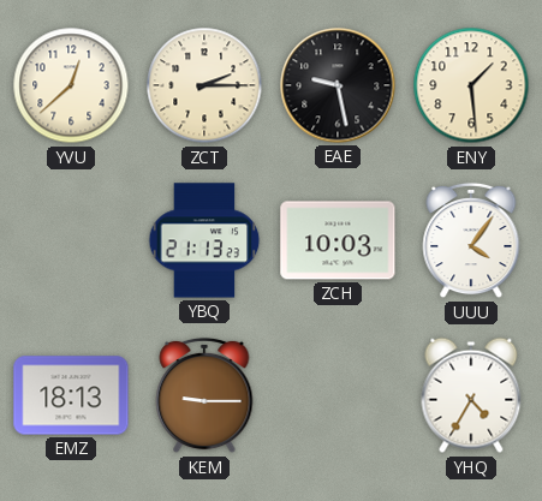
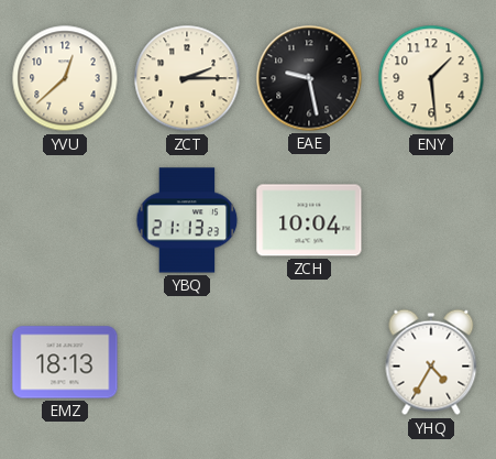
ZCH: 10:03 -> 10:04 (309, 220)
UUU: 4:06 -> none (471, 240)
KEM: 9:15 -> none (204, 395)
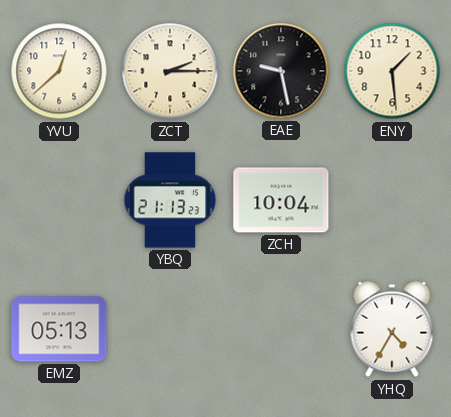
EMZ: 18:13 -> 05:13 (59, 329)
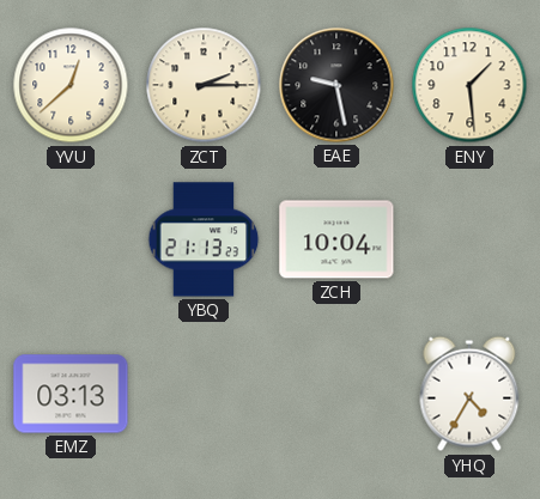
EMZ: 05:13 -> 03:13 (71, 394)
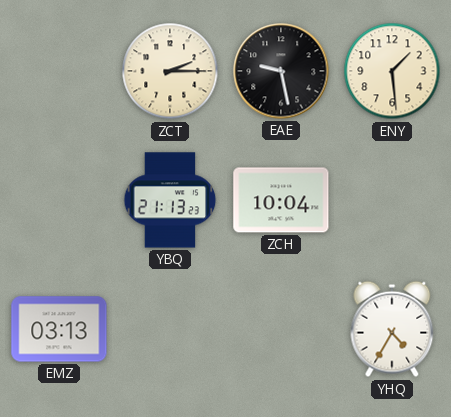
YVU: 12:38 -> none (71, 85)
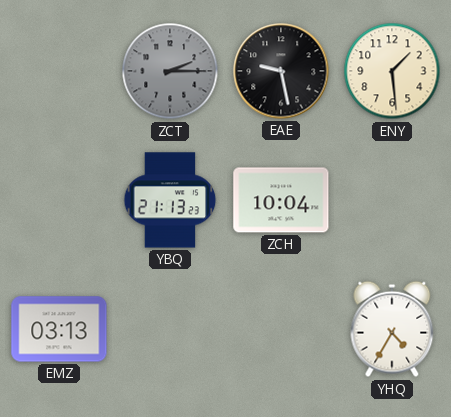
ZCT dial: cream -> grey (170, 71)
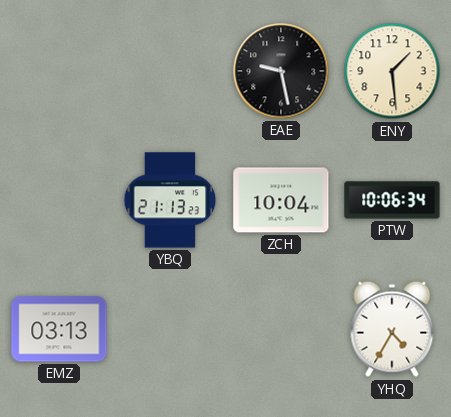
ZCT: 2:15 -> none (170, 71)
PTW: none -> 10:06 (392, 200)
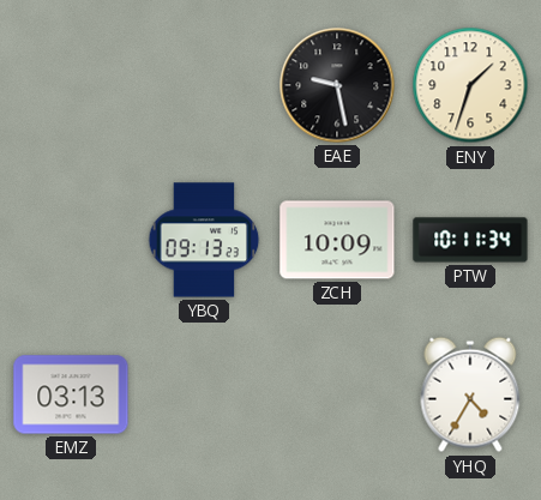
ENY: 1:29 -> 1:33 (470, 85)
YBQ: 21:13 -> 09:13 (204, 240)
ZCH: 10:04 -> 10:09 (337, 240)
PTW: 10:06 -> 10:11 (470, 240)
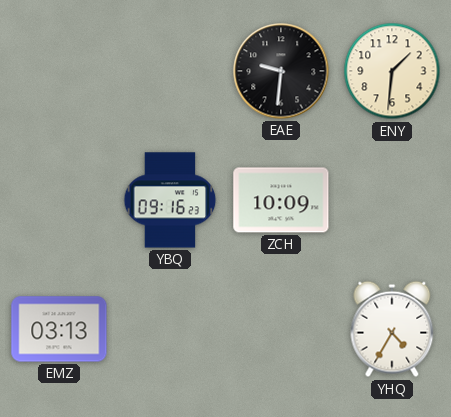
EAE: 9:28 -> 9:31 (281, 71)
ENY: 1:33 -> 1:31 (392, 71)
YBQ: 09:13 -> 09:16 (170, 200)
PTW: 10:11 -> none (470, 240)
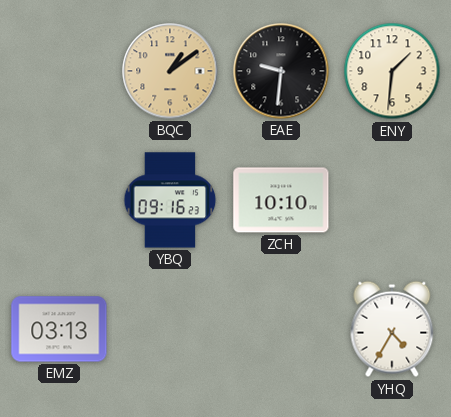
BQC: none -> 1:09 (170, 71)
ZCH: 10:09 -> 10:10 (281, 200)
